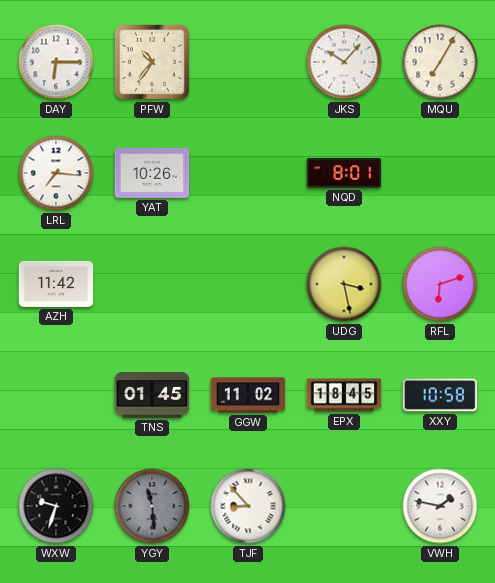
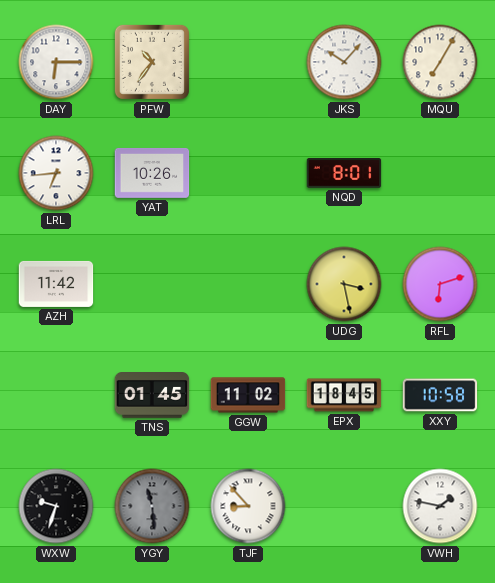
LRL: 7:16 -> 6:44 (56, 173)
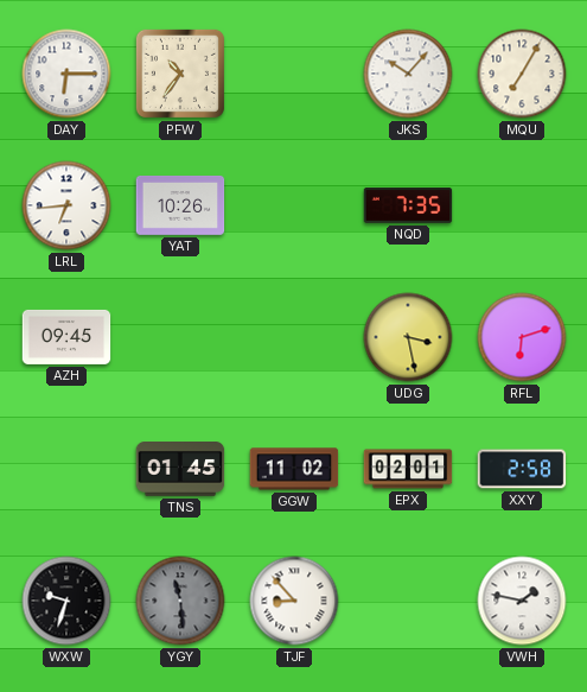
NQD: 8:01 -> 7:35 (408, 205)
AZH: 11:42 -> 09:45 (66, 337)
EPX: 18:45 -> 02:01 (408, 469)
XXY: 10:58 -> 2:58 (522, 469)
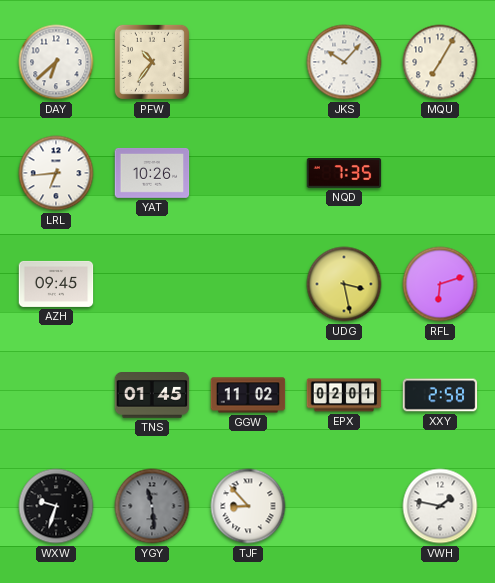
DAY: 6:15 -> 6:38 (56, 62)
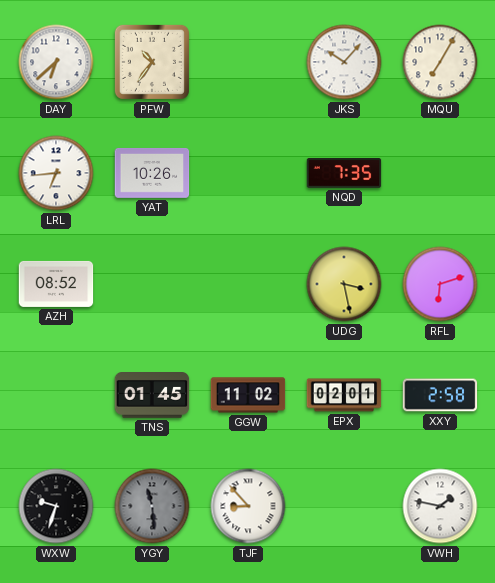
AZH: 09:45 -> 08:52 (56, 284)
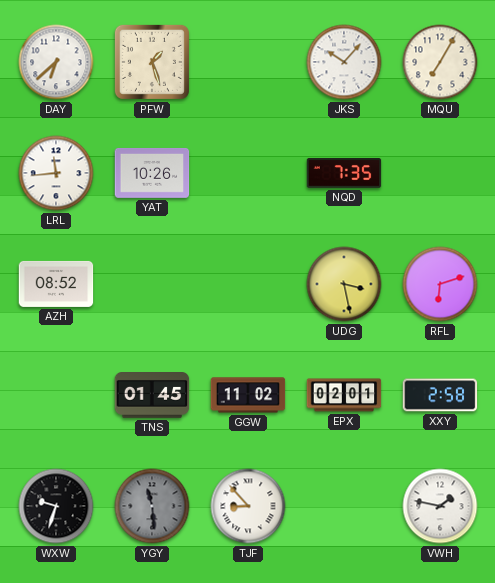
PFW: 10:36 -> 1:27 (152, 62)
LRL: 6:44 -> 11:44 (56, 173)
